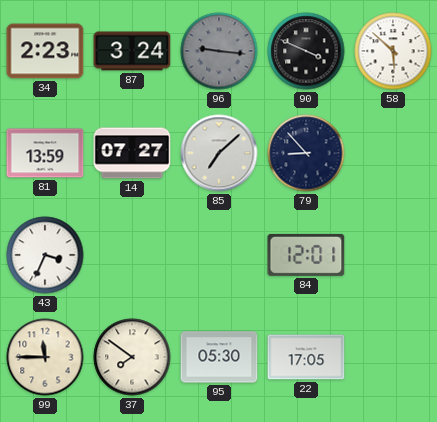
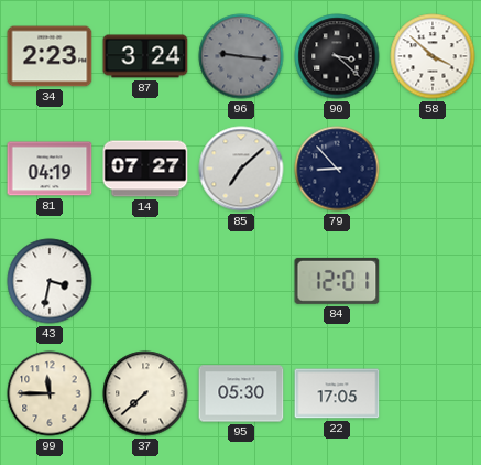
90: 3:49 -> 3:22 (337, 56)
58: 5:52 -> 3:52 (433, 56)
81: 13:59 -> 04:19 (50, 169)
43: 3:34 -> 3:32 (50, 281)
37: 7:51 -> 7:38 (145, 393)
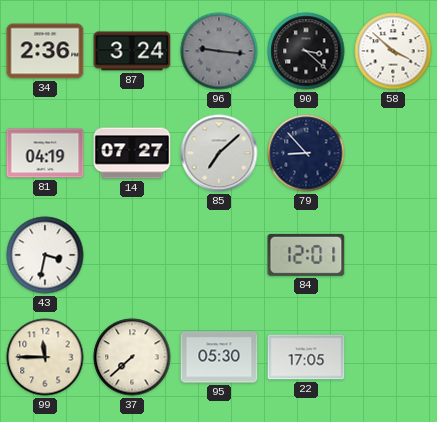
34: 2:23 -> 2:36 (45, 51)
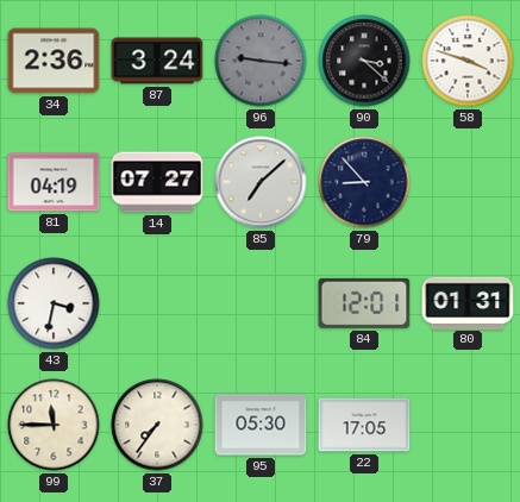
58: 3:52 -> 3:48 (468, 61)
80: none -> 01:31 (468, 302)
37: 7:38 -> 7:36 (157, 425)
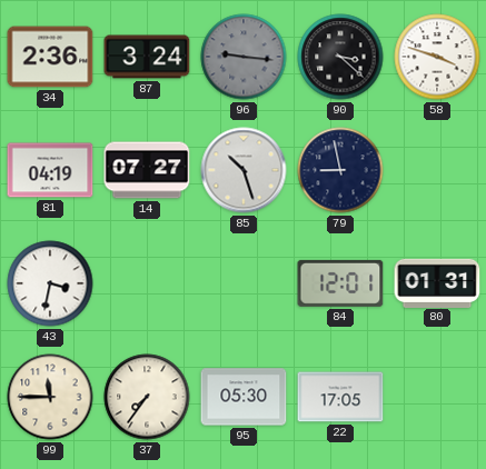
85: 7:08 -> 10:27 (244, 170)
79: 8:53 -> 8:58 (340, 170)
